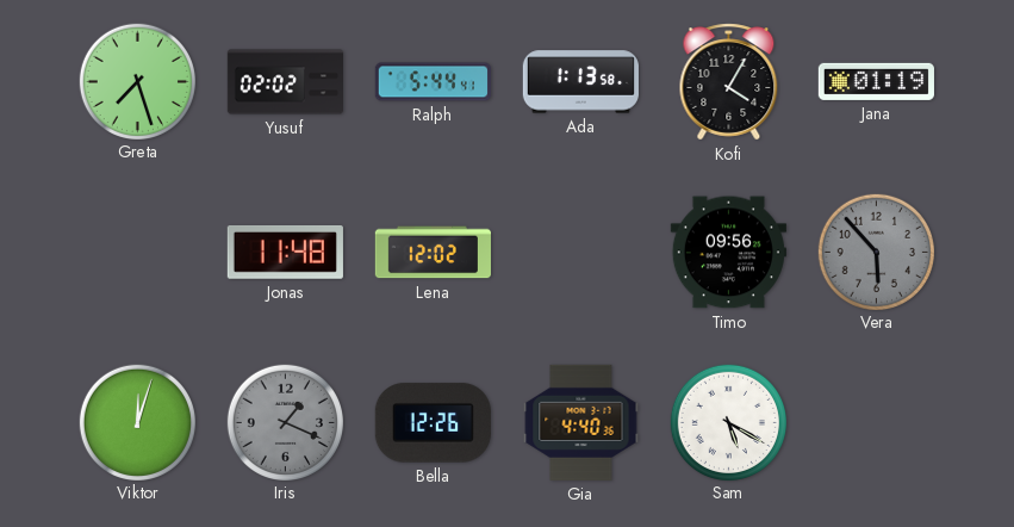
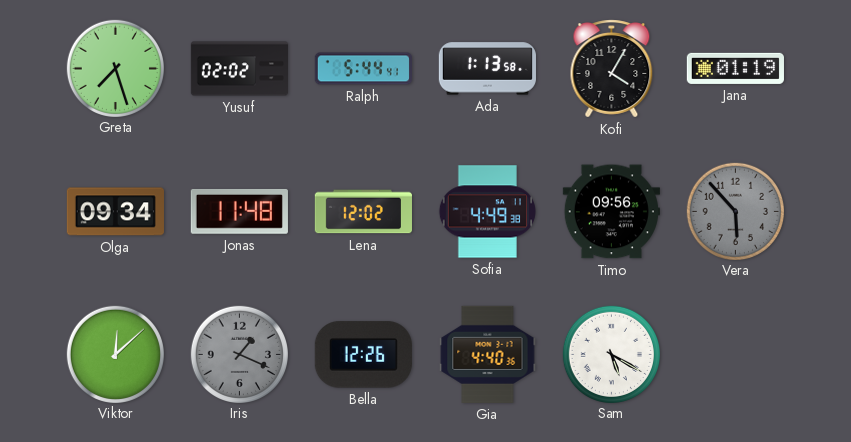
Olga: none -> 09:34 (115, 212)
Sofia: none -> 4:49 (487, 212)
Viktor: 12:03 -> 12:08 (115, 354)
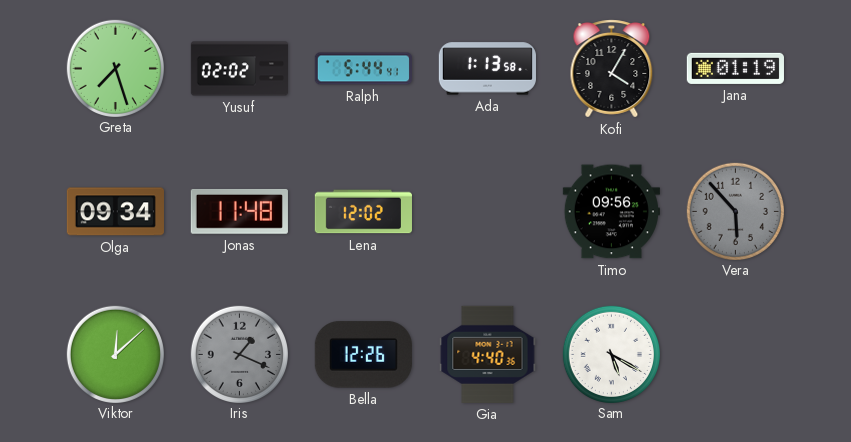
Sofia: 4:49 -> none (487, 212)
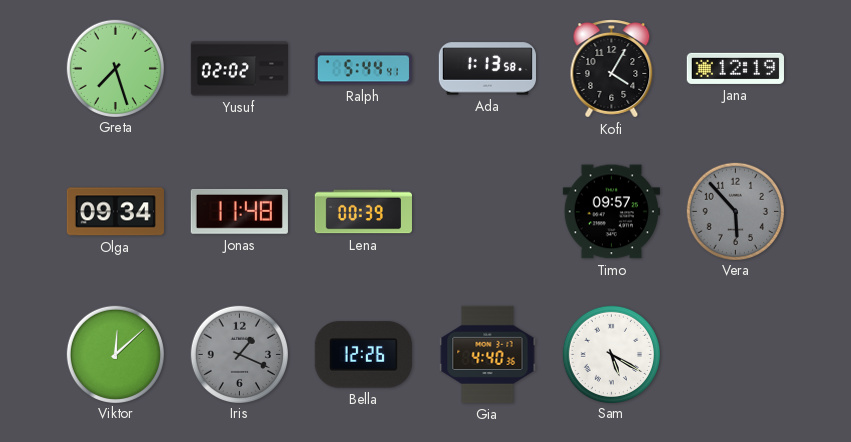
Jana: 01:19 -> 12:19 (735, 68)
Lena: 12:02 -> 00:39 (363, 212)
Timo: 09:56 -> 09:57 (611, 212)
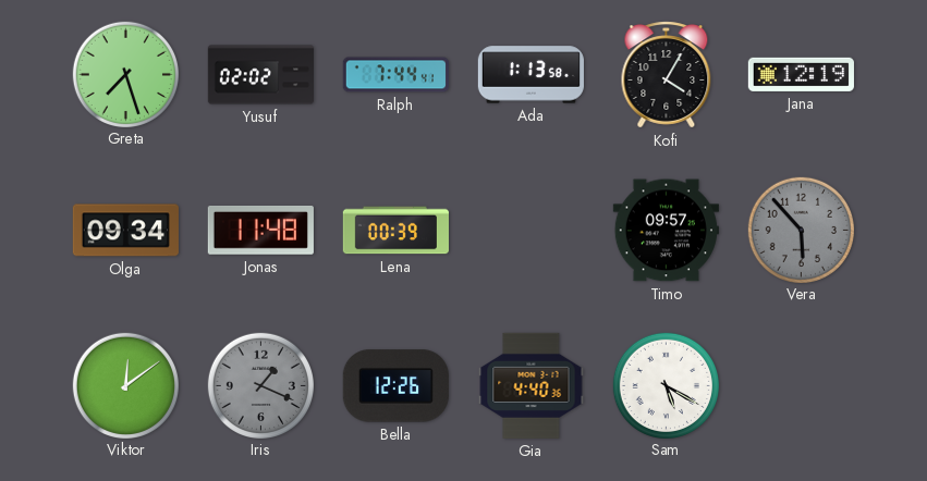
Ralph: 5:44 -> 7:44 (395, 75)
Viktor: 12:08 -> 12:09 (125, 385)
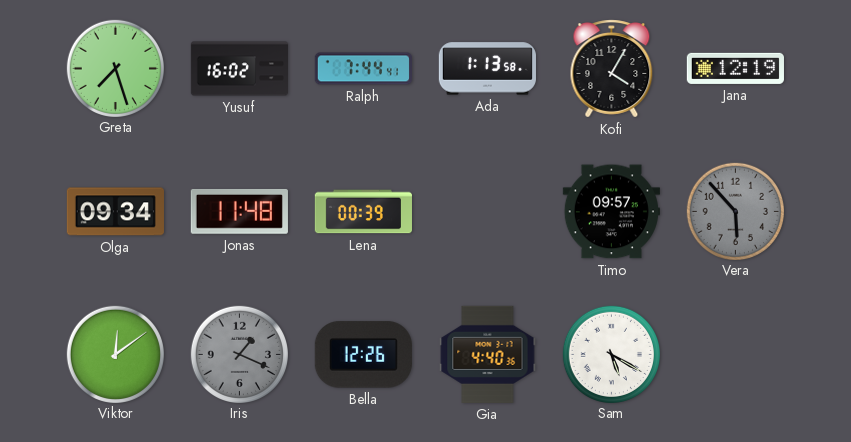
Yusuf: 02:02 -> 16:02 (239, 69)
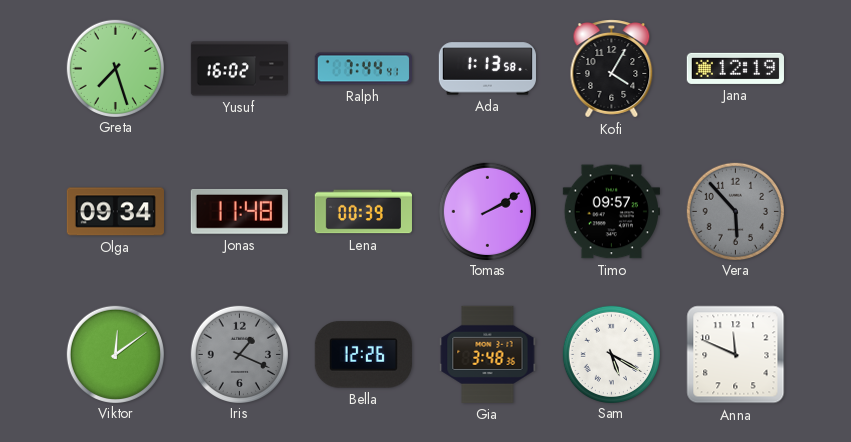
Tomas: none -> 2:10 (487, 211)
Gia: 4:40 -> 3:48 (488, 354)
Anna: none -> 11:49 (736, 355)
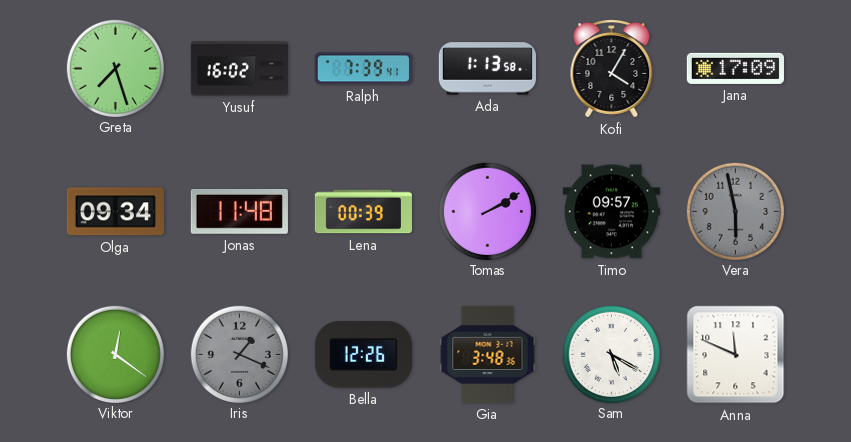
Ralph: 7:44 -> 7:39 (363, 69)
Jana: 12:19 -> 17:09 (735, 68)
Vera: 5:53 -> 5:58 (735, 211)
Viktor: 12:09 -> 12:21 (115, 354)
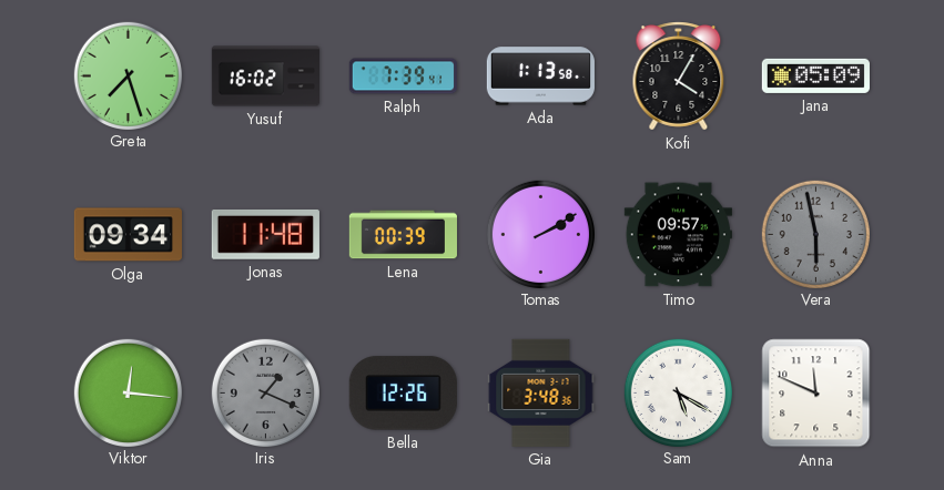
Jana: 17:09 -> 05:09 (815, 75)
Viktor: 12:21 -> 12:16 (128, 392)
